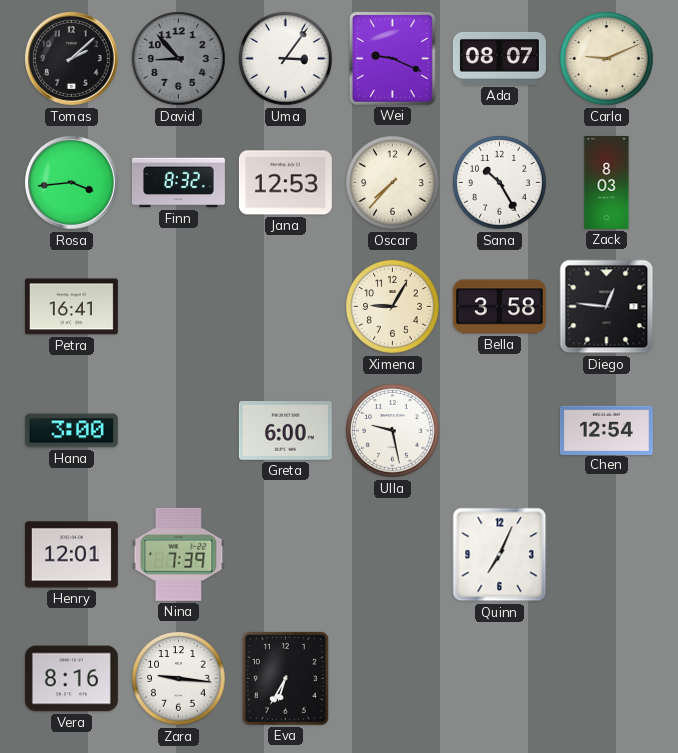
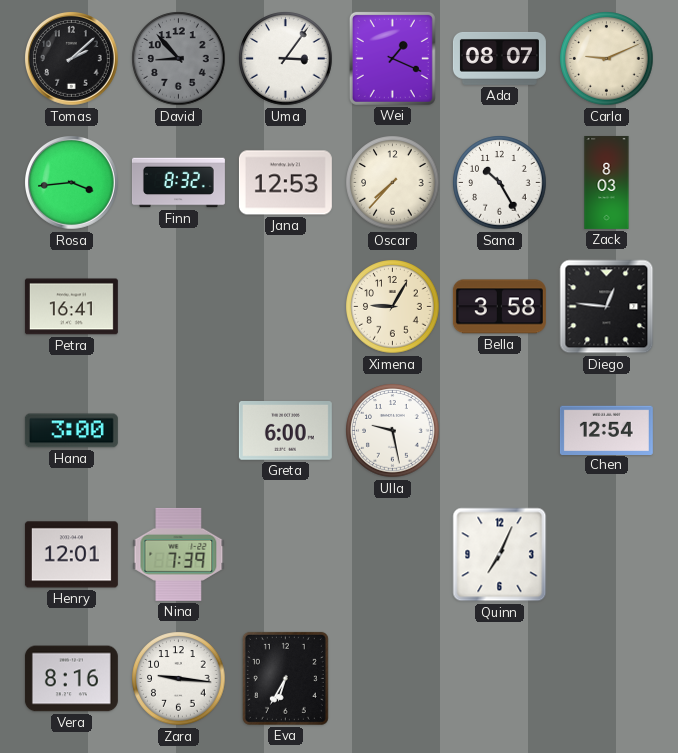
Wei: 9:19 -> 1:19 (392, 58)
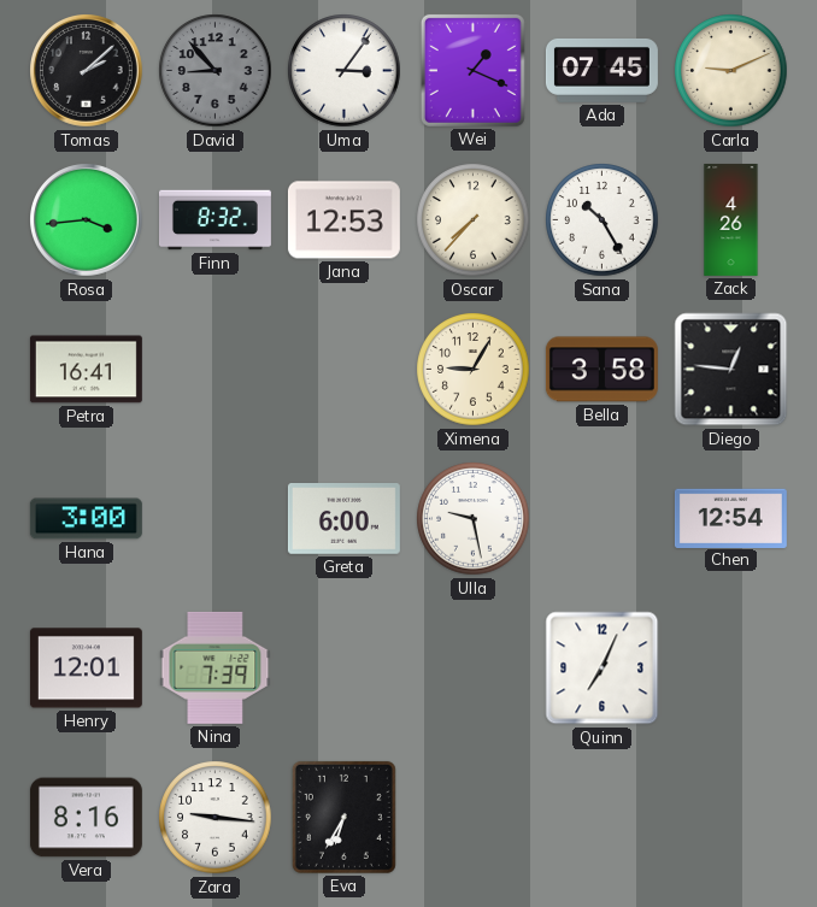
Ada: 08:07 -> 07:45 (601, 70)
Zack: 8:03 -> 4:26 (731, 219)
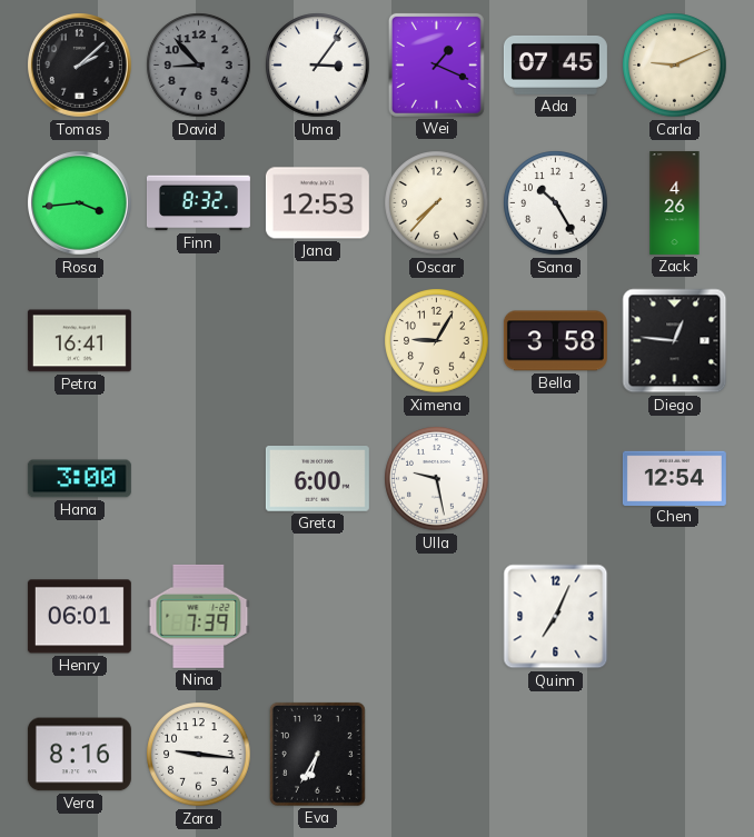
Henry: 12:01 -> 06:01 (79, 617)
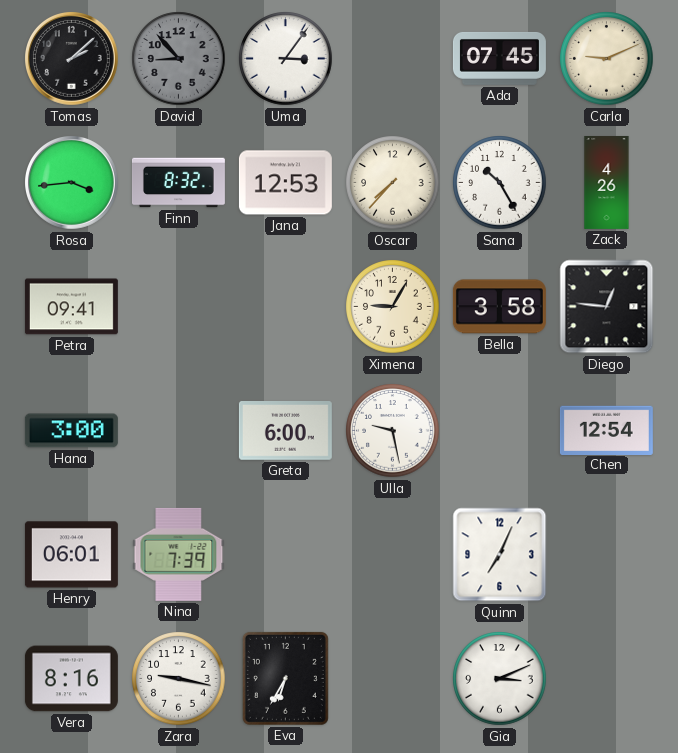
Wei: 1:19 -> none (436, 64)
Petra: 16:41 -> 09:41 (71, 307)
Zara: 9:16 -> 9:17 (179, 679)
Gia: none -> 3:11 (500, 679)
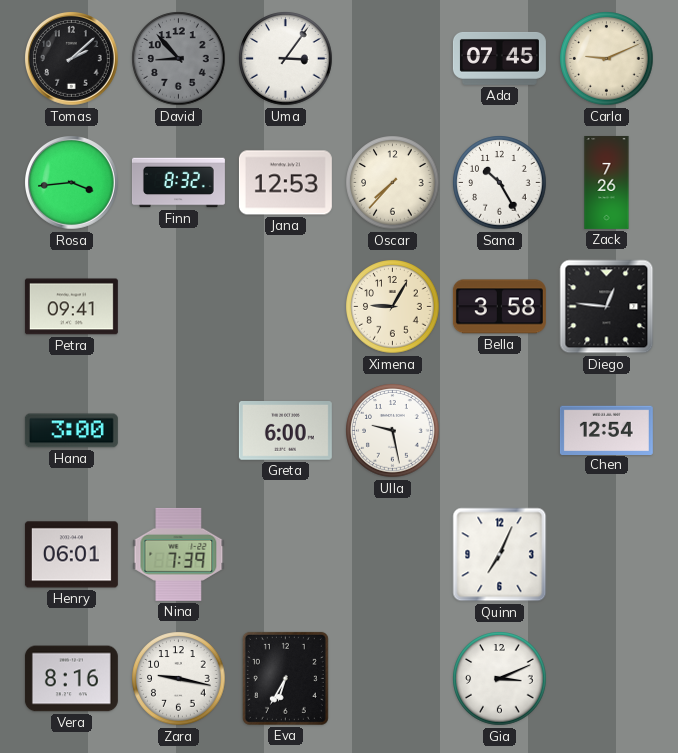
Zack: 4:26 -> 7:26 (607, 182)
